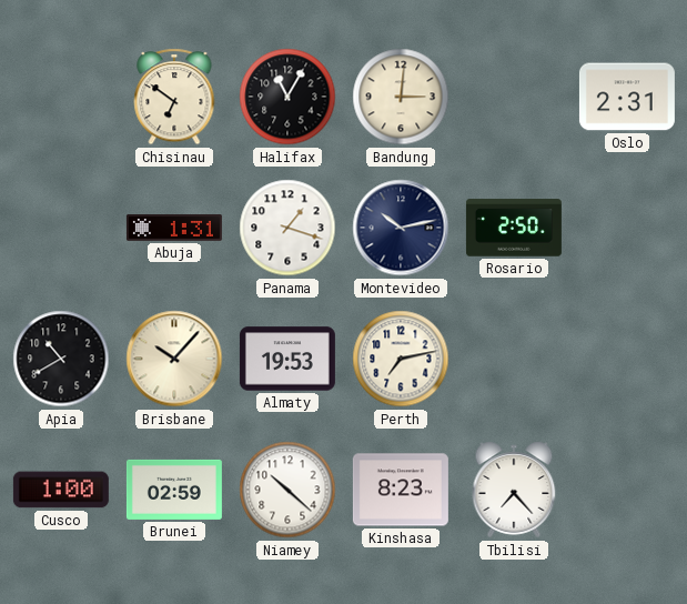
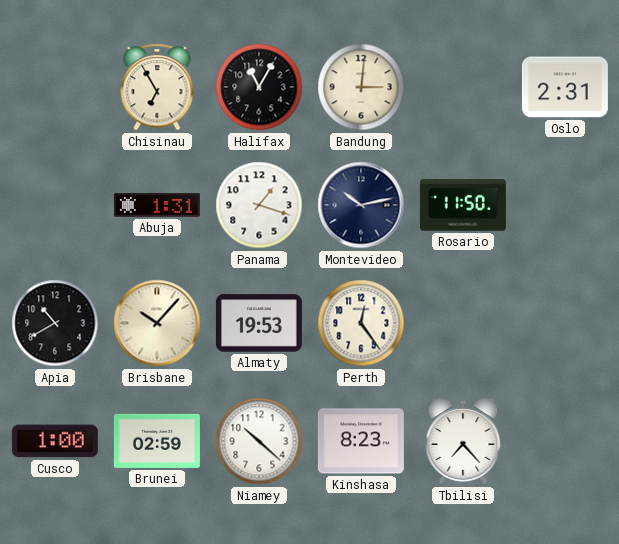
Chisinau: 6:51 -> 6:55 (157, 87)
Rosario: 2:50 -> 11:50 (463, 205)
Perth: 7:13 -> 12:24 (361, 323)
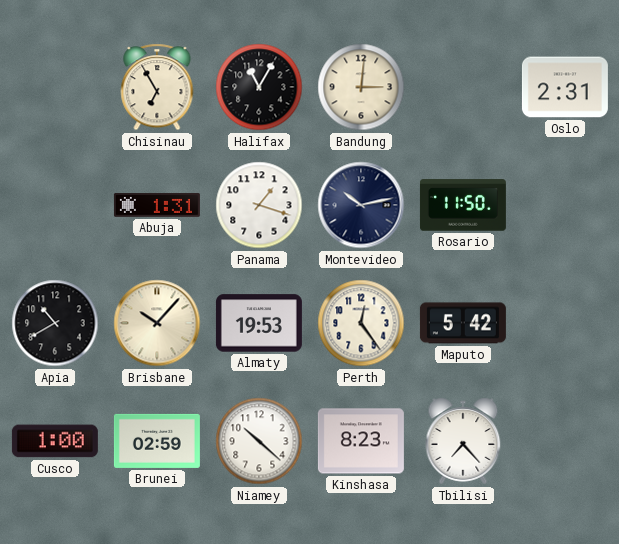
Maputo: none -> 5:42 (463, 323)
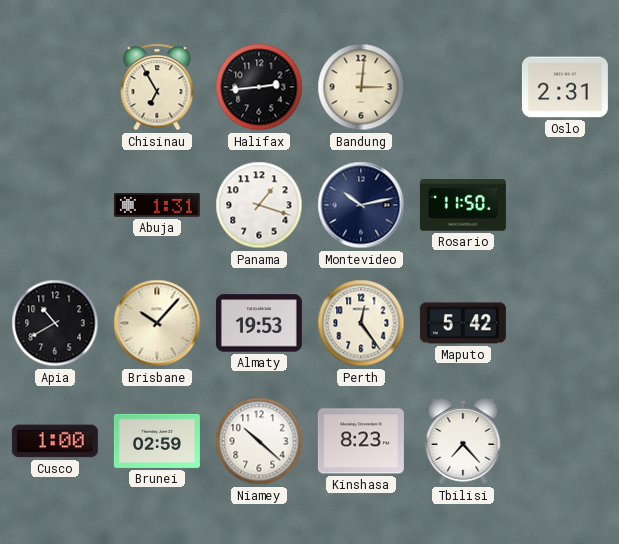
Halifax: 11:05 -> 2:44 (259, 87)
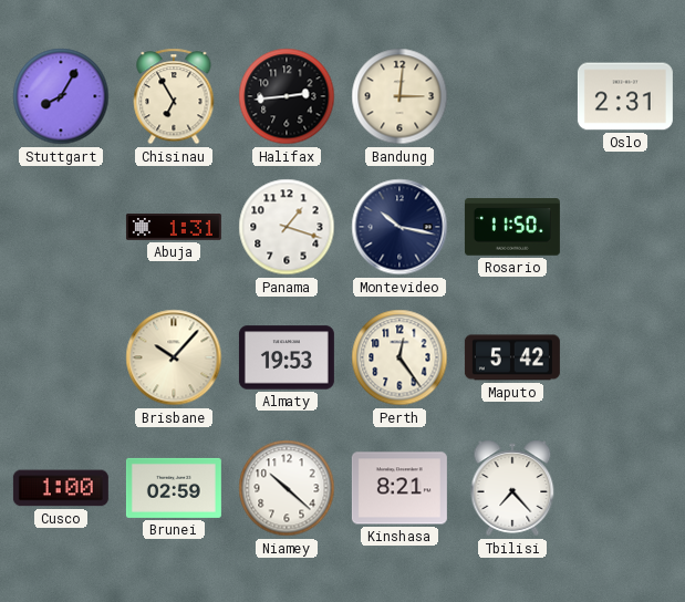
Stuttgart: none -> 8:05 (61, 96)
Montevideo: 10:13 -> 10:17 (399, 227)
Apia: 10:40 -> none (55, 323)
Kinshasa: 8:23 -> 8:21 (399, 488)
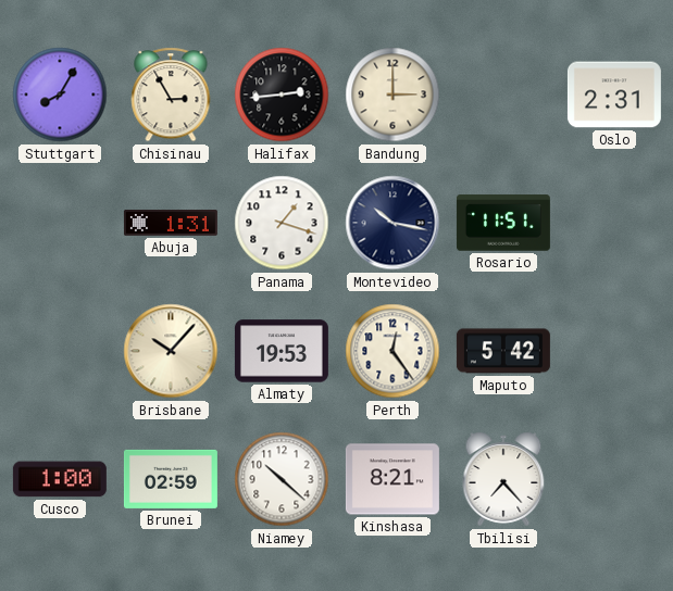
Chisinau: 6:55 -> 2:55 (171, 95)
Bandung: 3:01 -> 3:00 (392, 95)
Rosario: 11:50 -> 11:51 (503, 223)
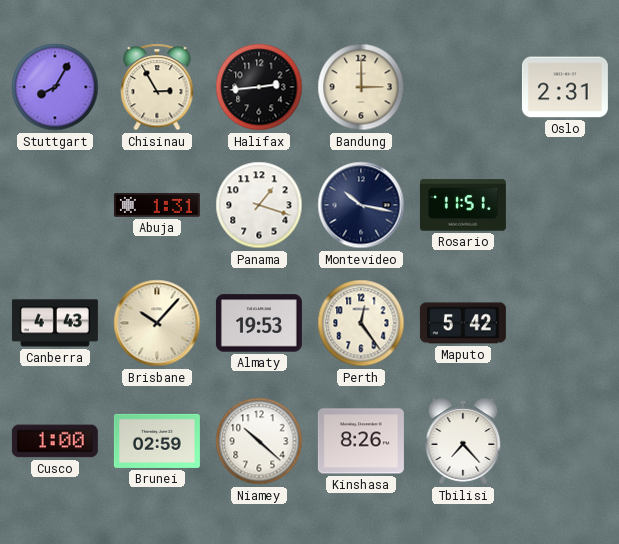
Canberra: none -> 4:43 (55, 323)
Kinshasa: 8:21 -> 8:26 (361, 441)
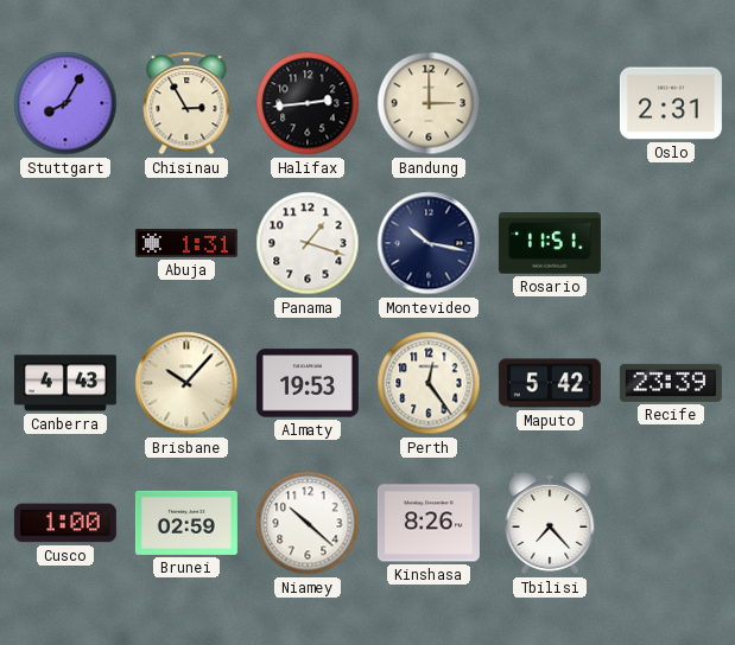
Recife: none -> 23:39 (671, 383)
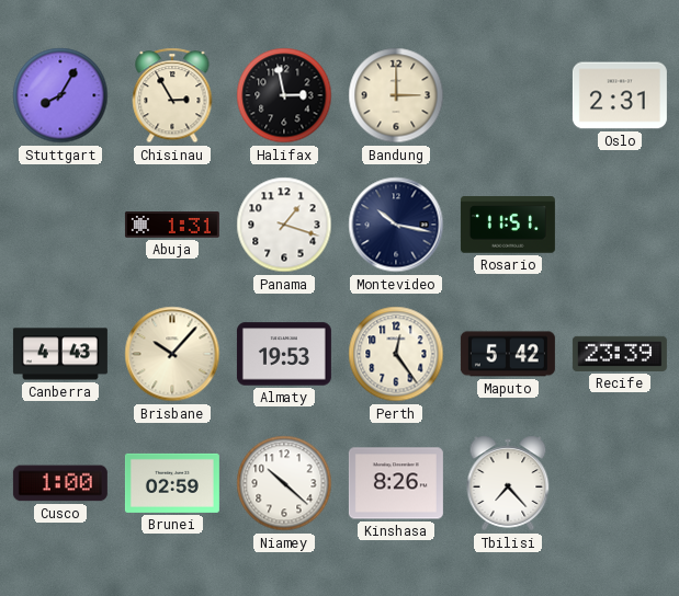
Halifax: 2:44 -> 2:58 (284, 95)
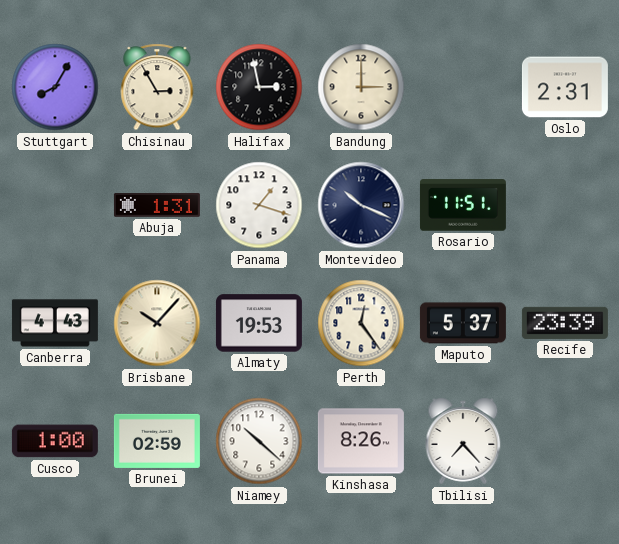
Montevideo: 10:17 -> 10:19 (361, 205)
Maputo: 5:42 -> 5:37 (463, 323)
